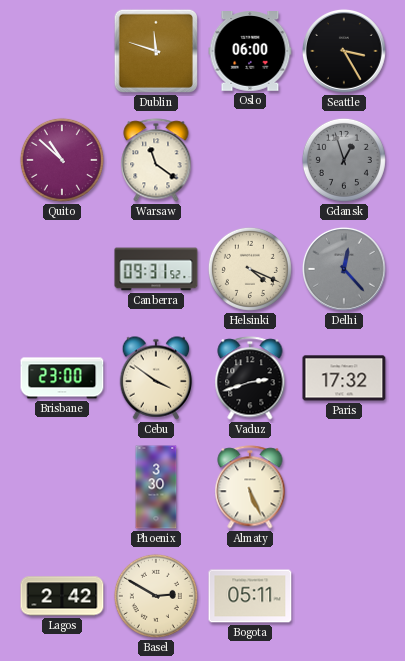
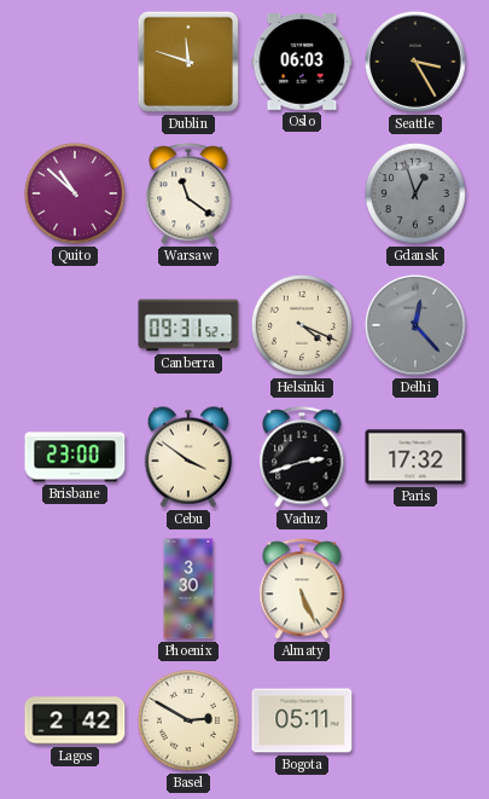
Oslo: 06:00 -> 06:03 (302, 63)
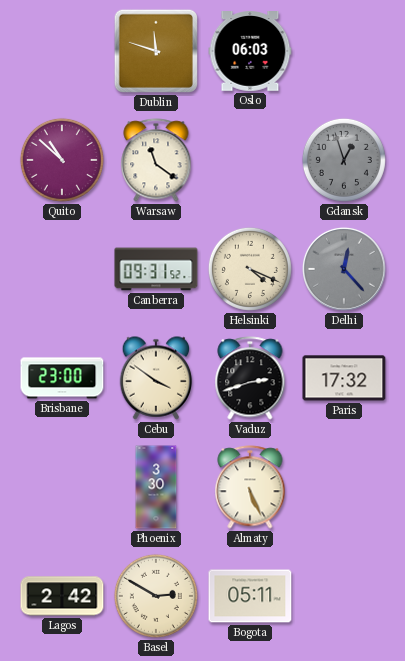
Seattle: 3:25 -> none (415, 62)
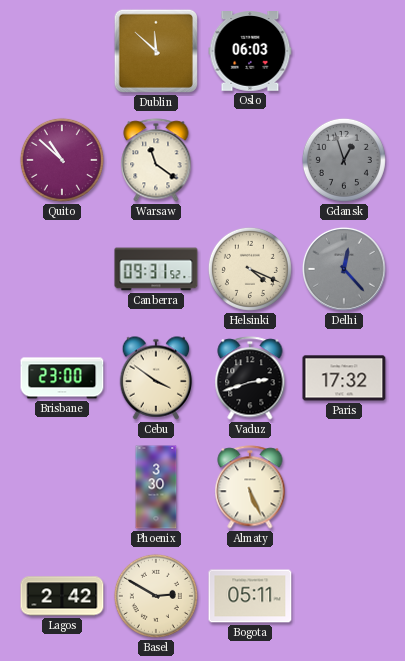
Dublin: 11:48 -> 11:52 (156, 51)
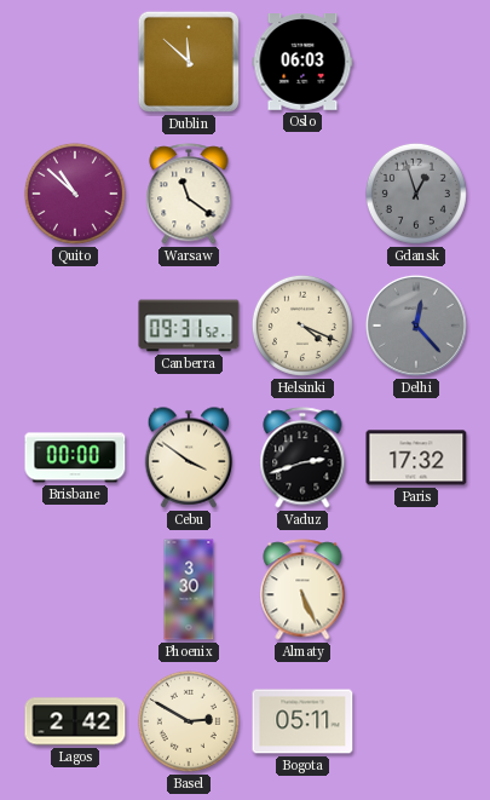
Brisbane: 23:00 -> 00:00 (75, 457)
